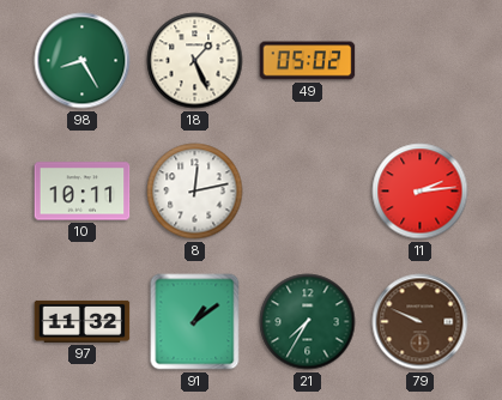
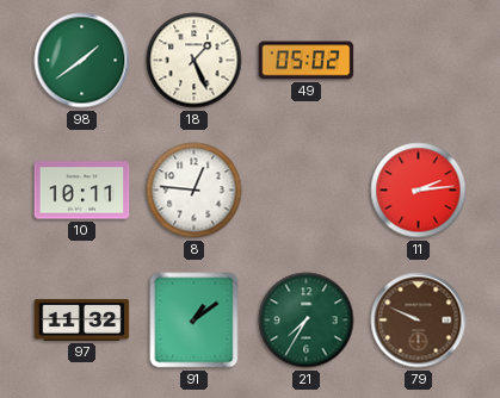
98: 8:25 -> 1:39 (82, 61)
8: 12:13 -> 12:46 (195, 191)
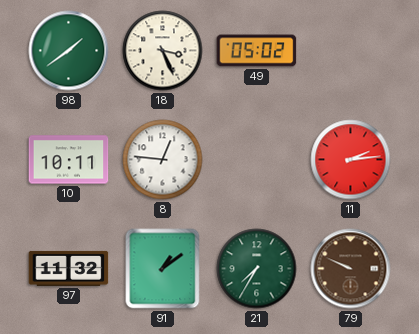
18: 1:26 -> 3:26 (163, 51)
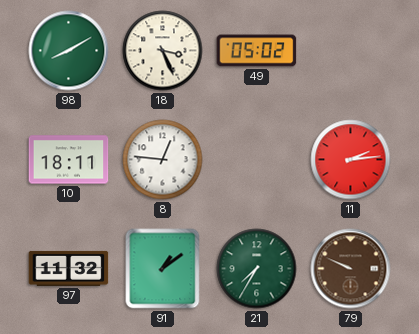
98: 1:39 -> 8:10 (69, 51)
10: 10:11 -> 18:11 (69, 160)
